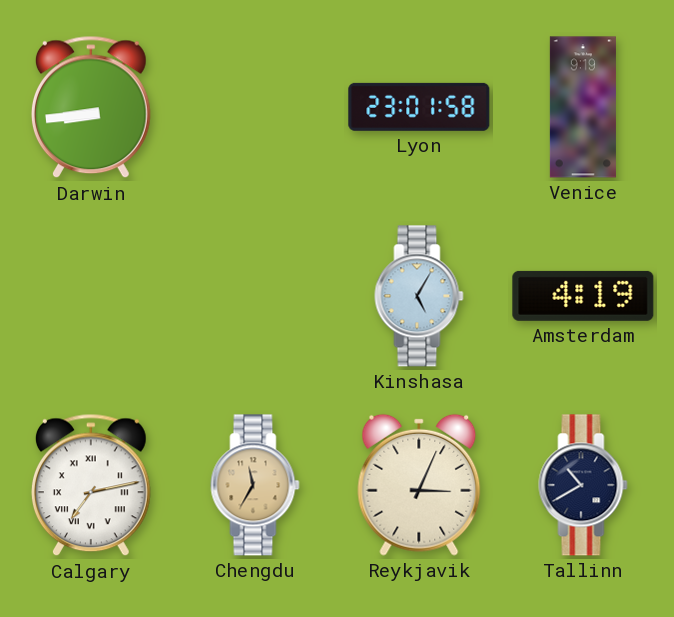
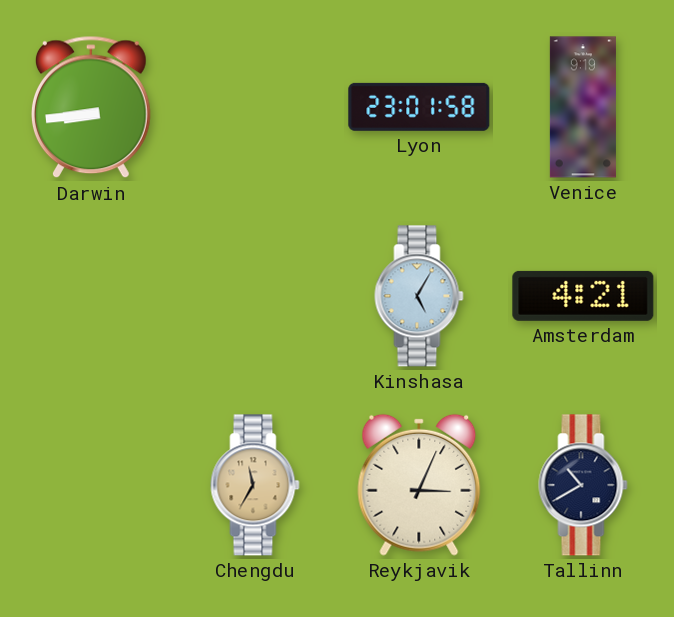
Amsterdam: 4:19 -> 4:21 (583, 296)
Calgary: 7:13 -> none (91, 485)
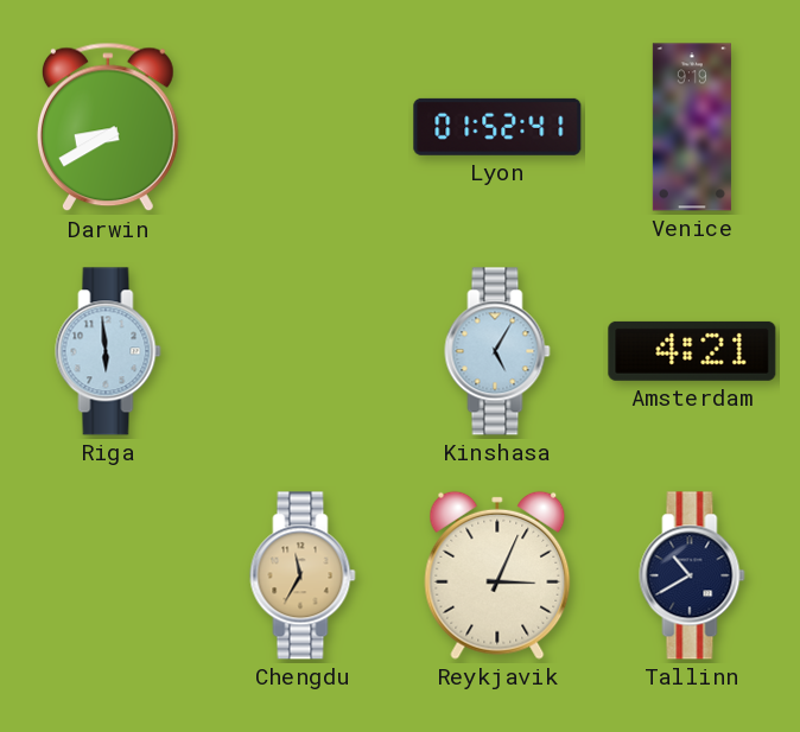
Darwin: 8:44 -> 8:40 (108, 127)
Lyon: 23:01 -> 01:52 (497, 127)
Riga: none -> 5:59 (108, 351)
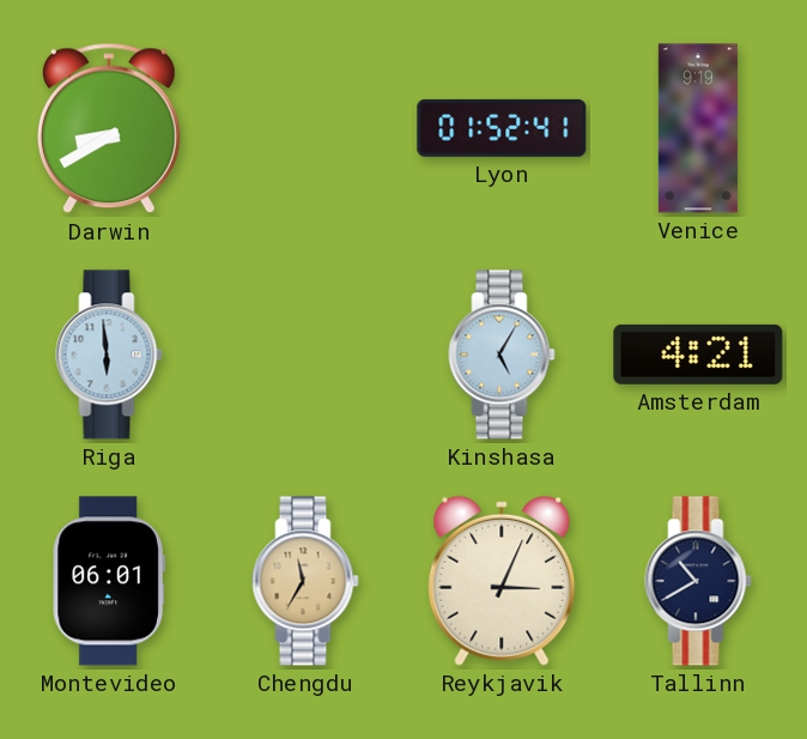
Montevideo: none -> 06:01 (109, 581)
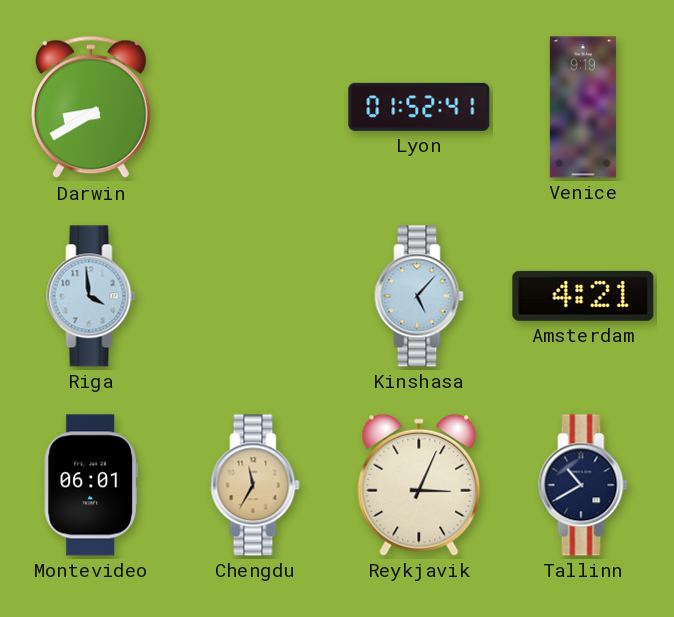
Riga: 5:59 -> 3:59 (91, 296)
Kinshasa: 5:05 -> 5:07 (419, 296)
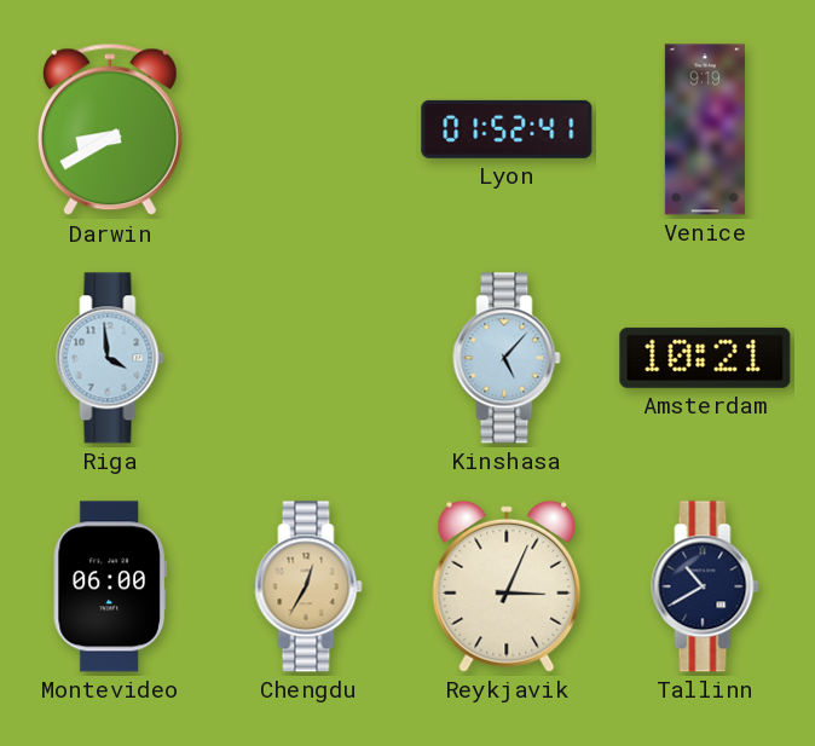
Amsterdam: 4:21 -> 10:21 (705, 358)
Montevideo: 06:01 -> 06:00 (110, 586)
Chengdu: 11:35 -> 12:35 (308, 586)
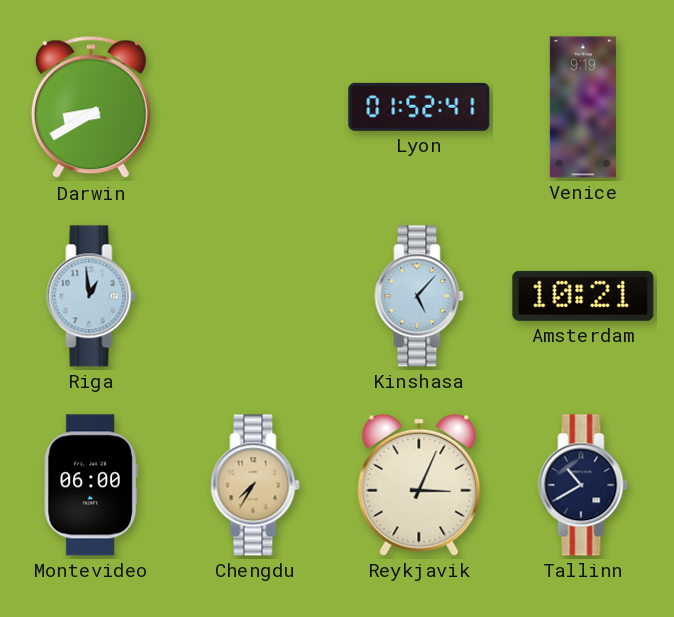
Riga: 3:59 -> 12:59 (91, 296)
Chengdu: 12:35 -> 7:35 (255, 485)
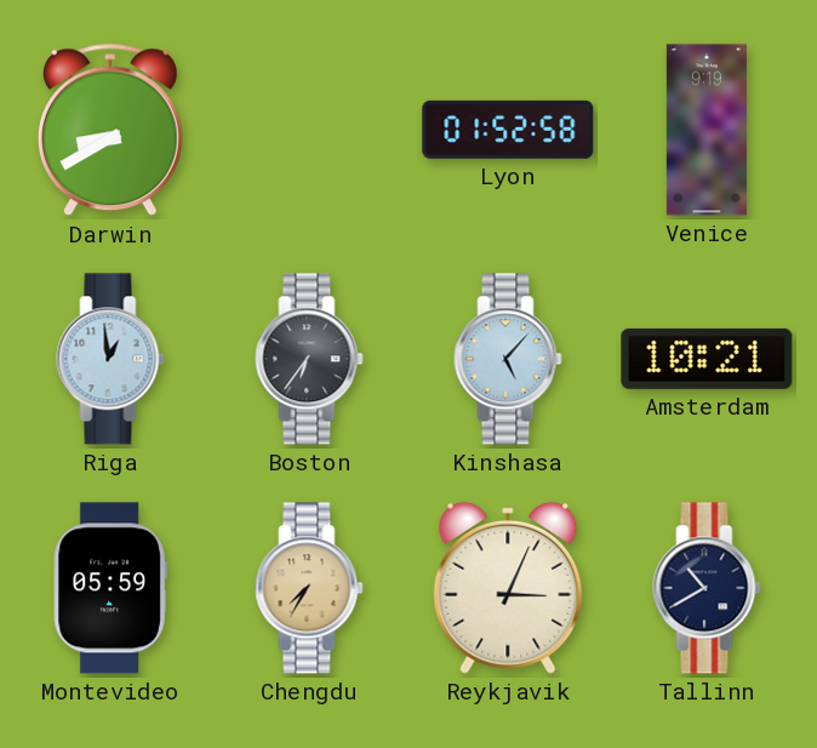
Lyon: 01:52:41 -> 01:52:58 (508, 130)
Boston: none -> 6:36 (309, 359)
Montevideo: 06:00 -> 05:59 (110, 588)
